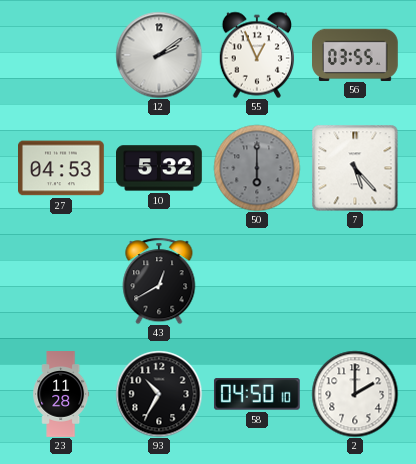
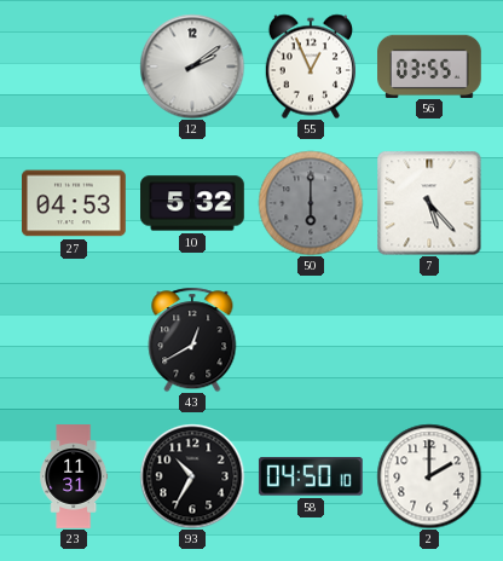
23: 11:28 -> 11:31 (74, 476)
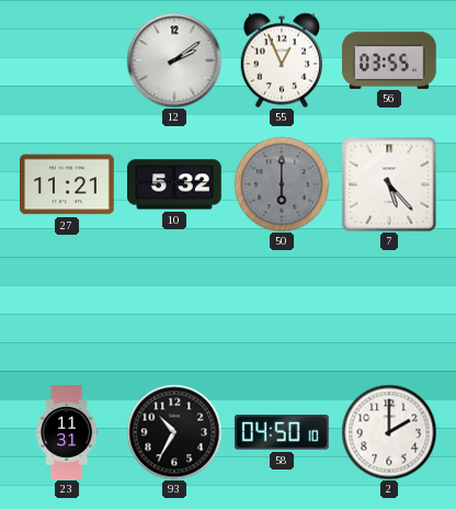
27: 04:53 -> 11:21 (68, 184)
43: 12:40 -> none (192, 340)
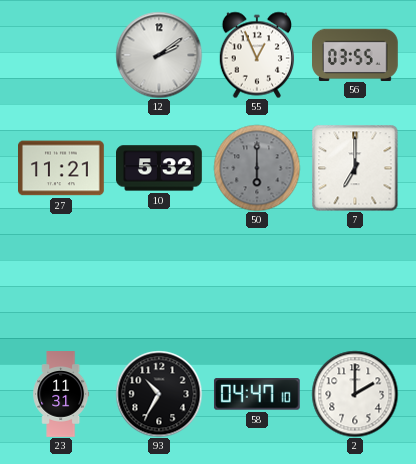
7: 5:23 -> 7:00 (355, 168)
58: 04:50 -> 04:47 (257, 394)
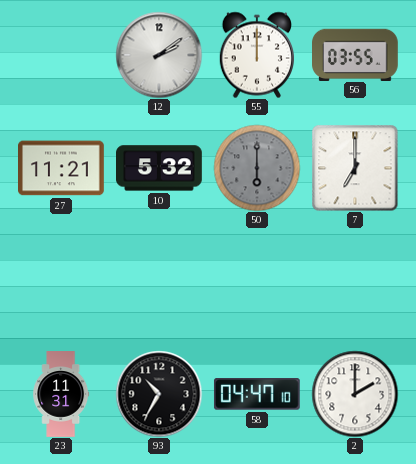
55: 12:56 -> 12:00 (256, 55)
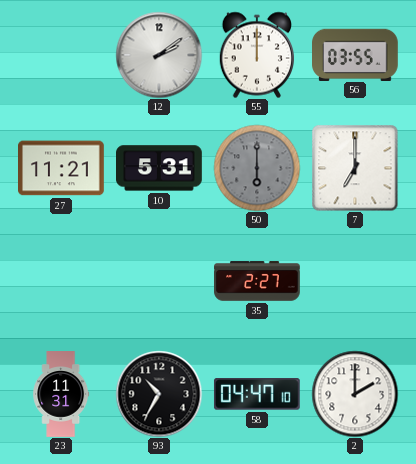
10: 5:32 -> 5:31 (159, 168)
35: none -> 2:27 (257, 281)
